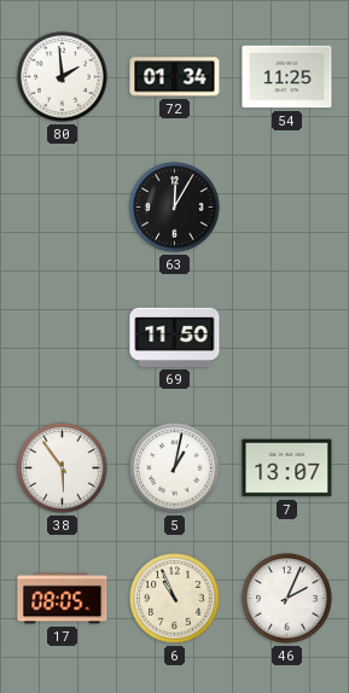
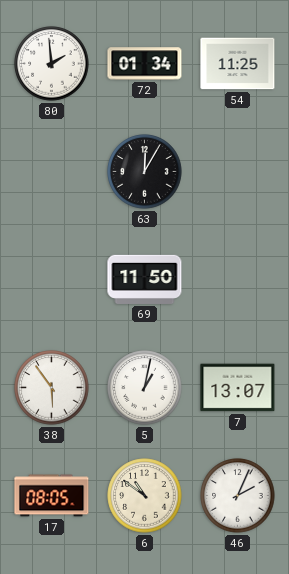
6: 10:56 -> 10:51 (145, 496)
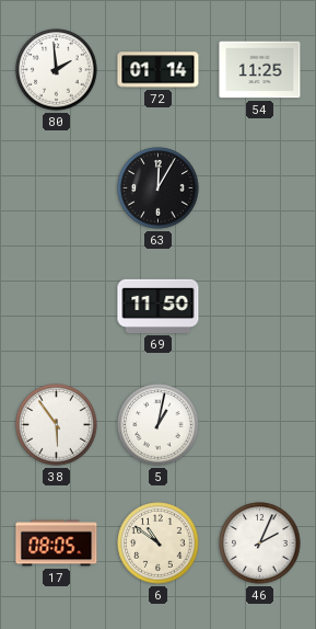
72: 01:34 -> 01:14 (159, 70)
7: 13:07 -> none (238, 388)
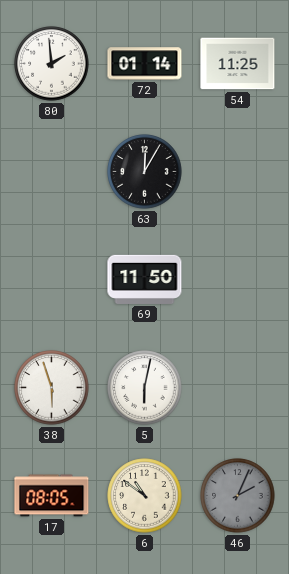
38: 5:54 -> 5:57 (52, 388)
5: 1:02 -> 6:02 (145, 388)
46 dial: white -> grey (238, 496)
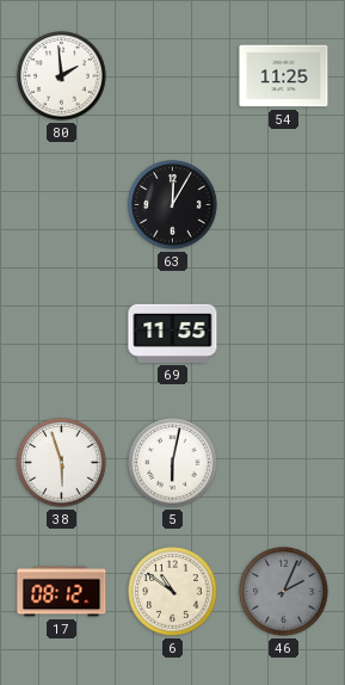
72: 01:14 -> none (145, 64)
69: 11:50 -> 11:55 (173, 333)
17: 08:05 -> 08:12 (62, 592)
